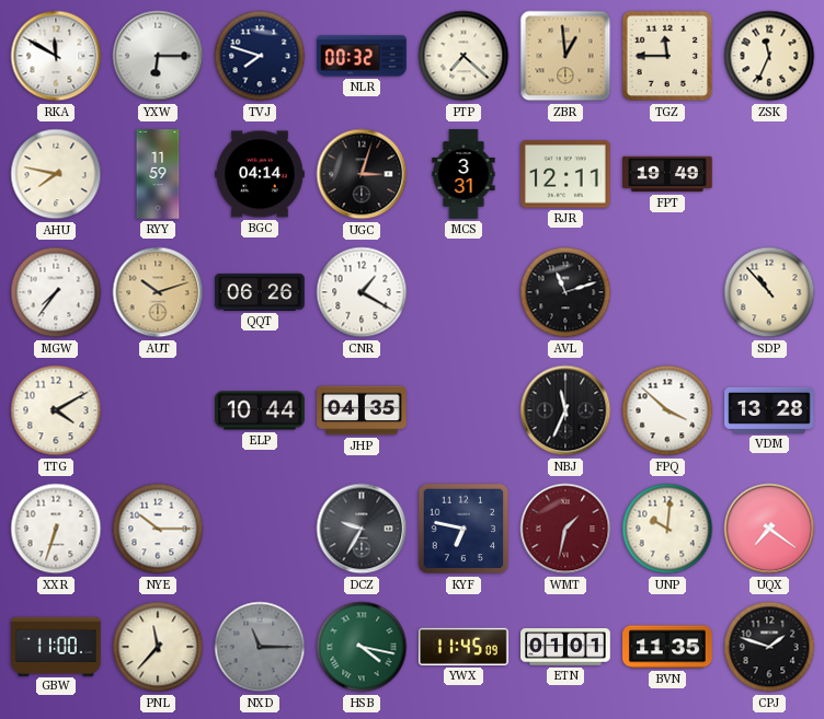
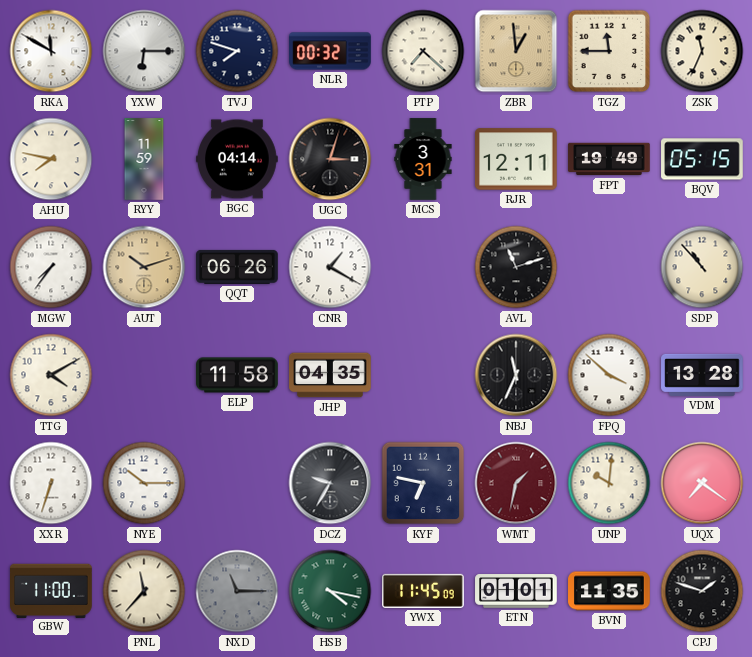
BQV: none -> 05:15 (702, 159)
ELP: 10:44 -> 11:58 (237, 375)
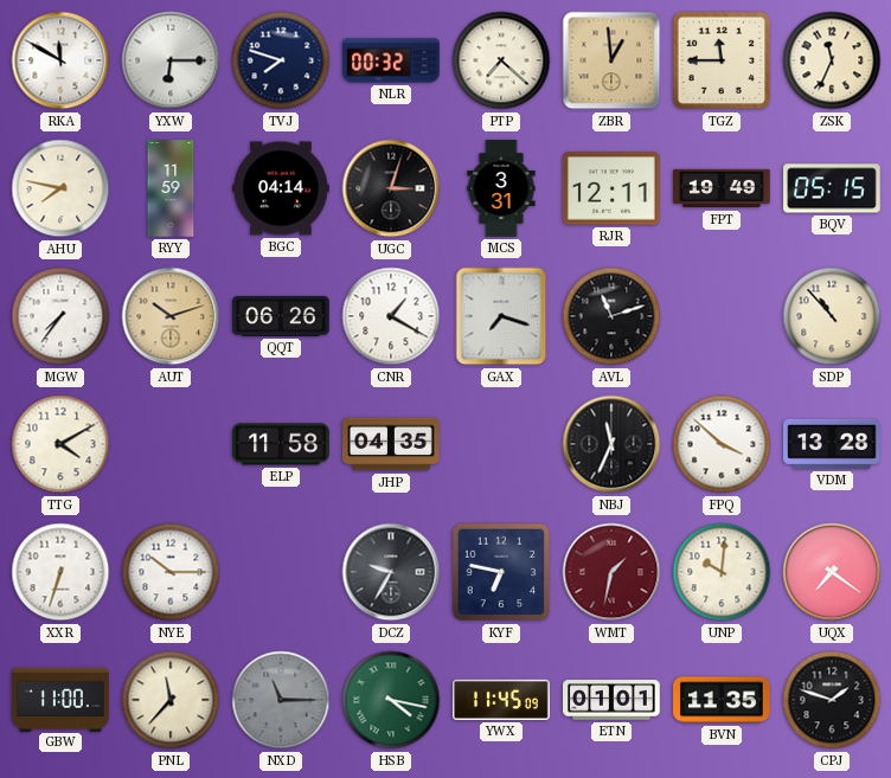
GAX: none -> 7:18 (501, 316)
